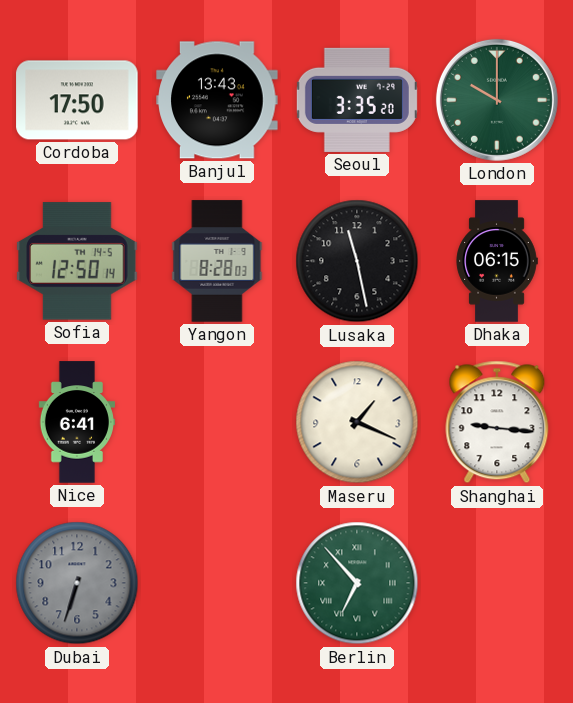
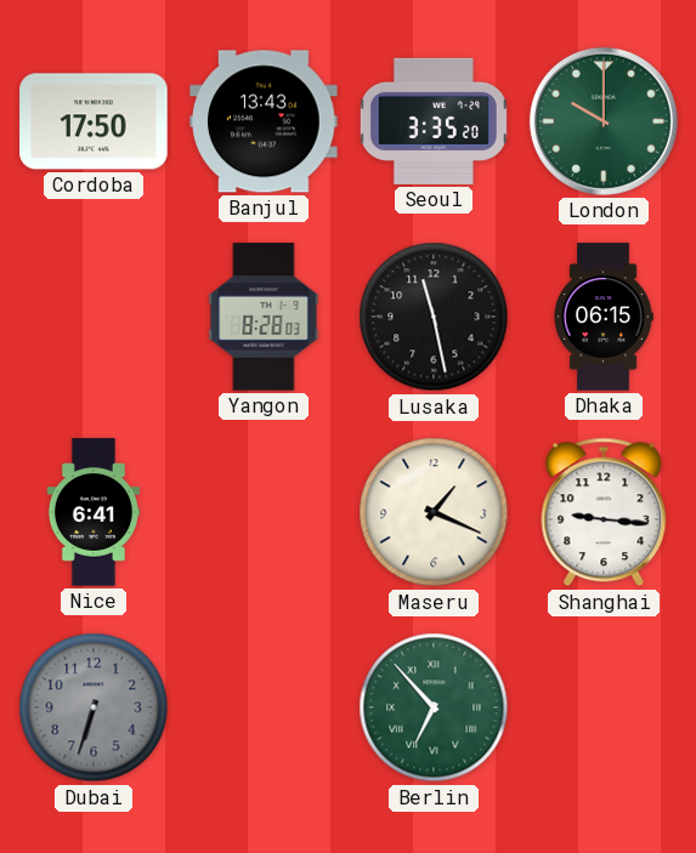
Sofia: 12:50 -> none (77, 261)
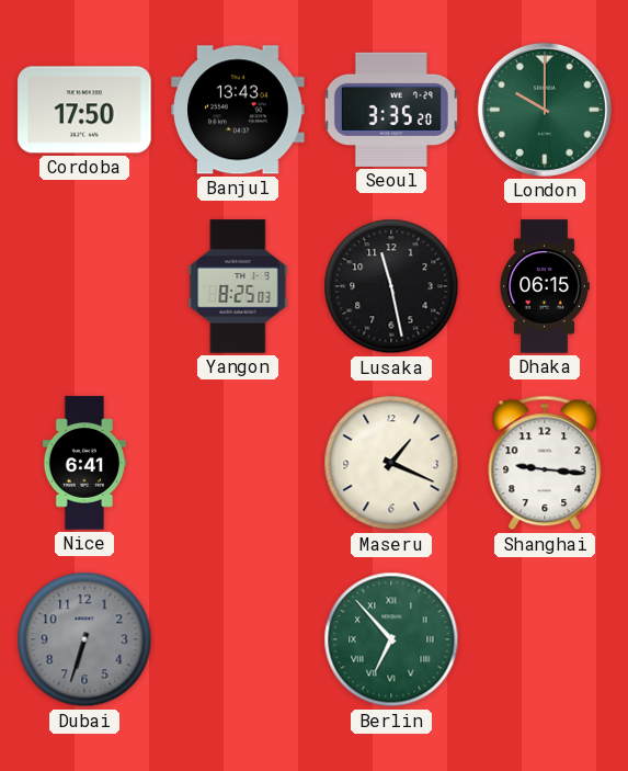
Yangon: 8:28 -> 8:25 (238, 286)
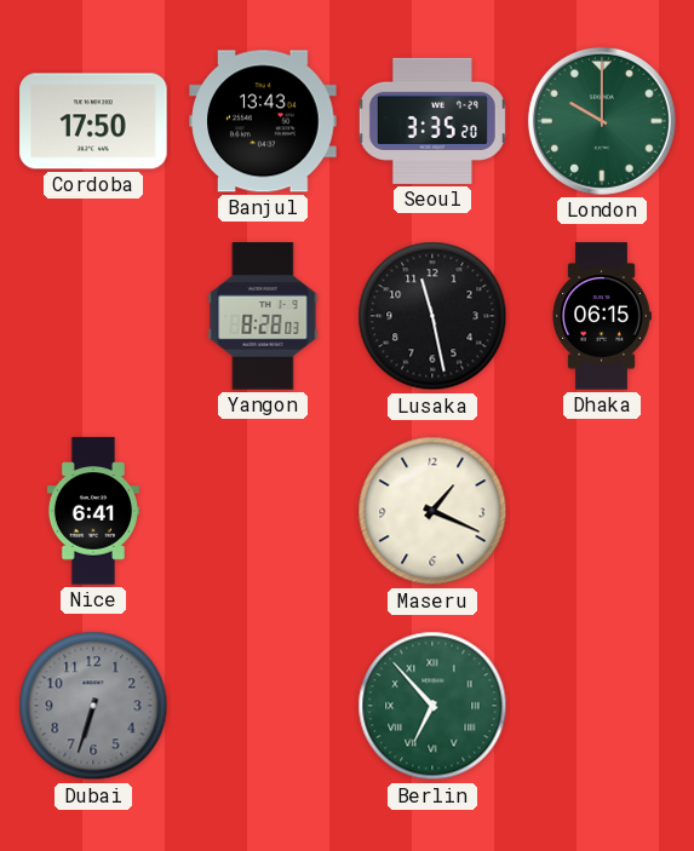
Yangon: 8:25 -> 8:28 (263, 316)
Shanghai: 9:16 -> none (545, 463)
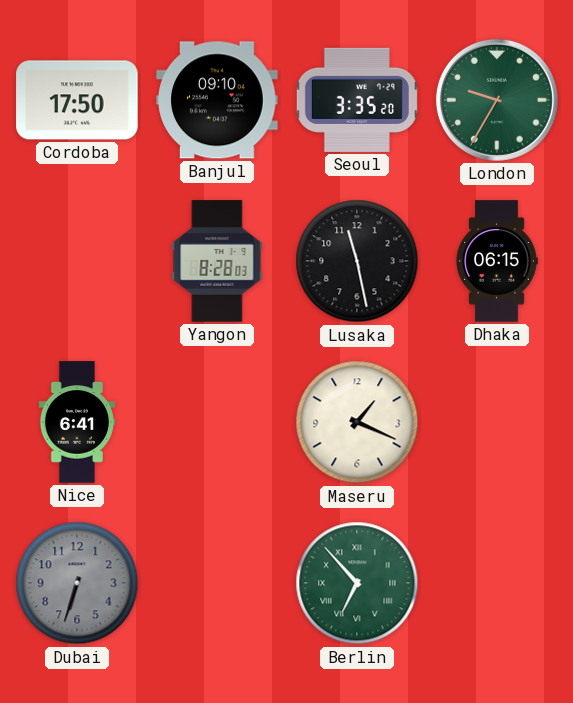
Banjul: 13:43 -> 09:10 (217, 100)
London: 10:00 -> 9:35 (497, 100)
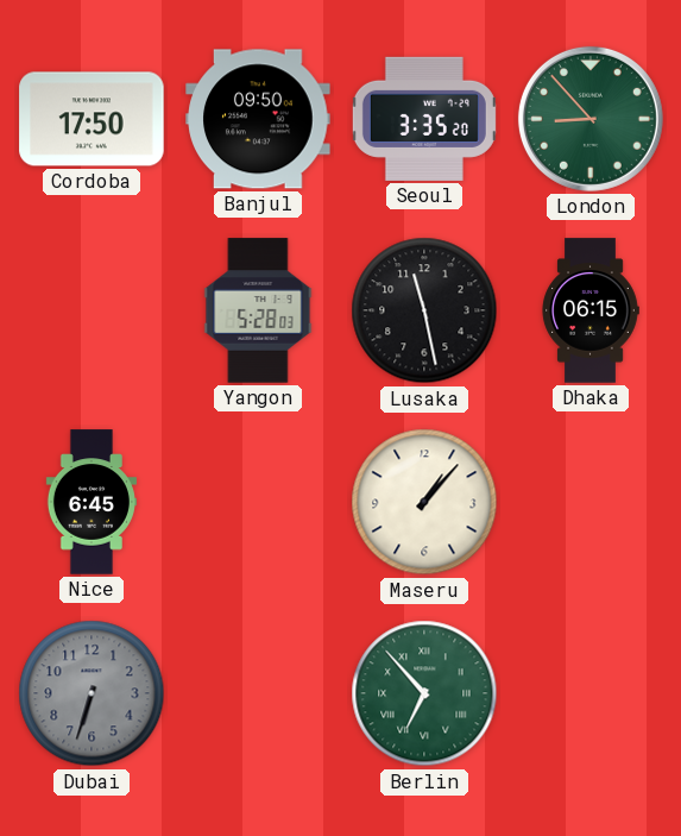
Banjul: 09:10 -> 09:50 (258, 119)
London: 9:35 -> 8:53 (591, 119)
Yangon: 8:28 -> 5:28 (258, 310)
Nice: 6:41 -> 6:45 (90, 502)
Maseru: 1:19 -> 1:07 (424, 502)
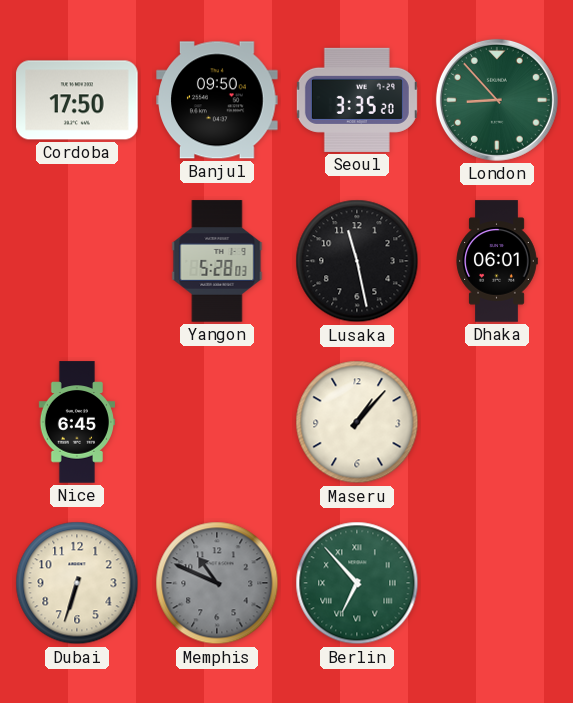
Dhaka: 06:15 -> 06:01 (497, 261)
Dubai dial: grey -> cream (77, 583)
Memphis: none -> 10:49 (217, 583)
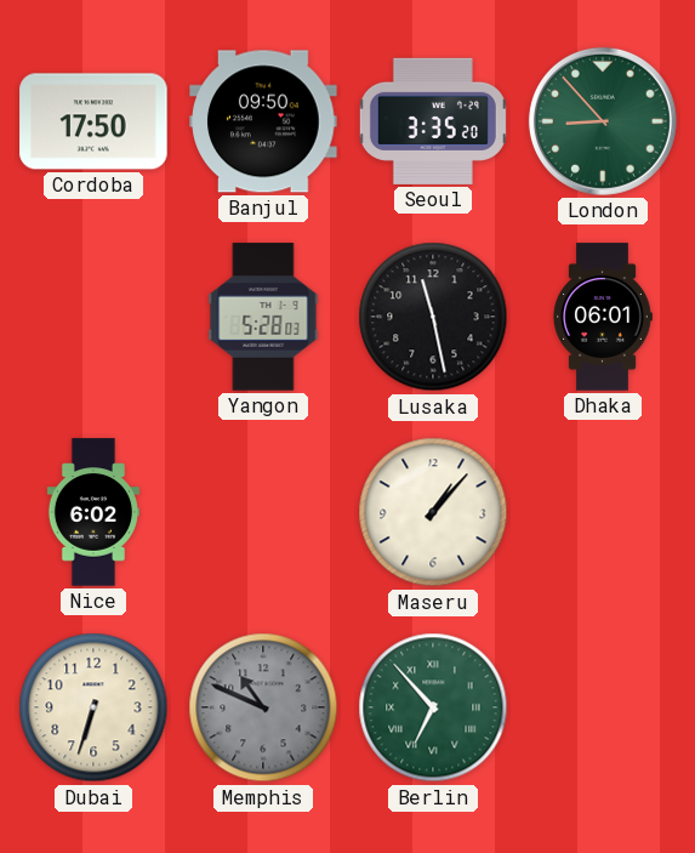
Nice: 6:45 -> 6:02 (92, 512)
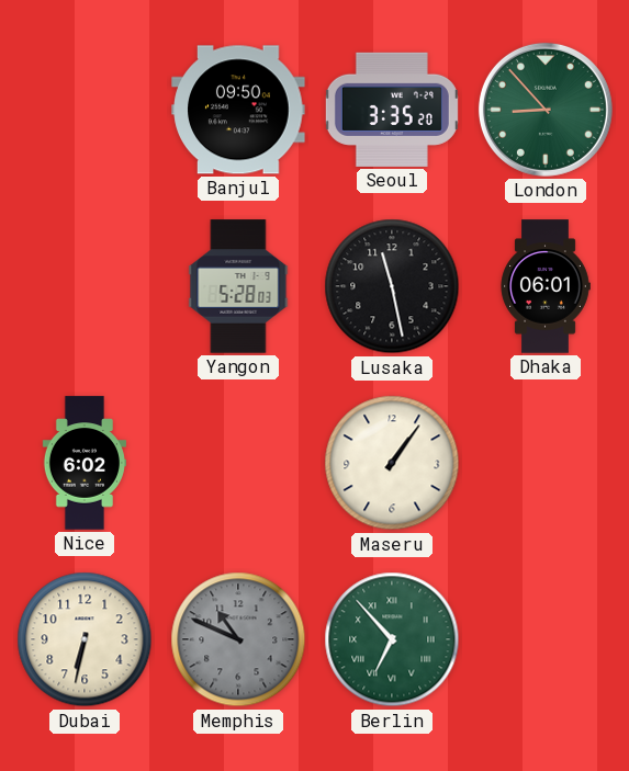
Cordoba: 17:50 -> none (93, 121)
Maseru: 1:07 -> 1:06 (392, 463)
Dubai: 6:33 -> 6:32 (85, 639)
